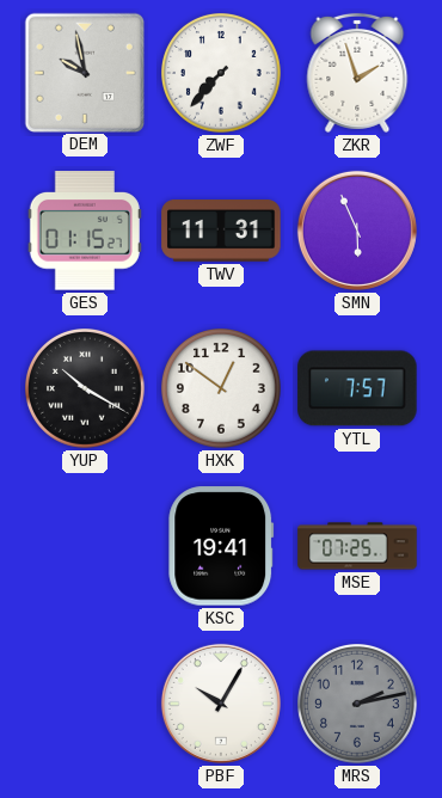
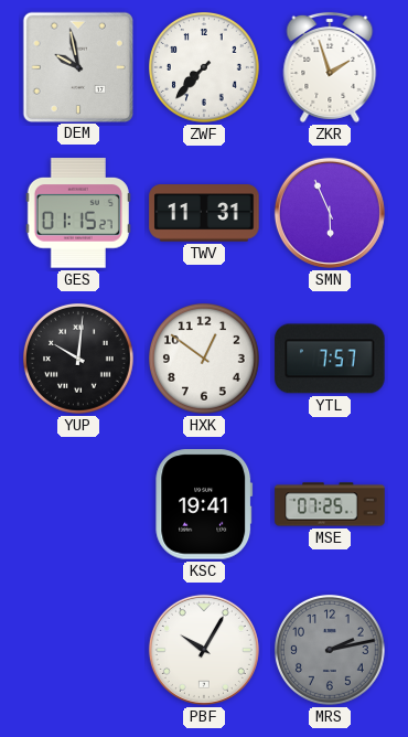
YUP: 10:20 -> 10:01 (79, 360)
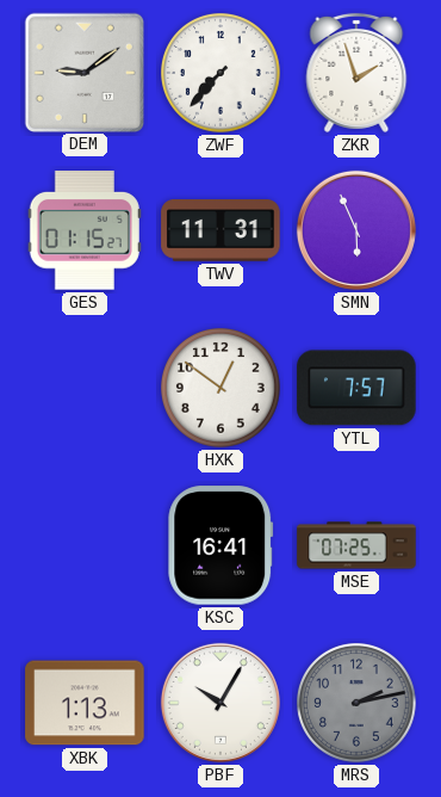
DEM: 9:58 -> 9:09 (83, 72)
YUP: 10:01 -> none (79, 360)
KSC: 19:41 -> 16:41 (220, 545)
XBK: none -> 1:13 (85, 703)
